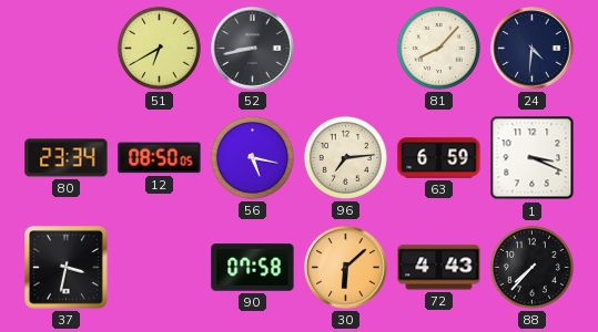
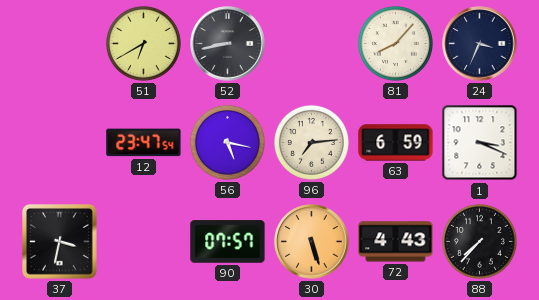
24: 4:31 -> 3:34 (480, 44)
80: 23:34 -> none (67, 158)
12: 08:50 -> 23:47 (144, 143)
90: 07:58 -> 07:57 (228, 242)
30: 6:08 -> 5:27 (312, 242)
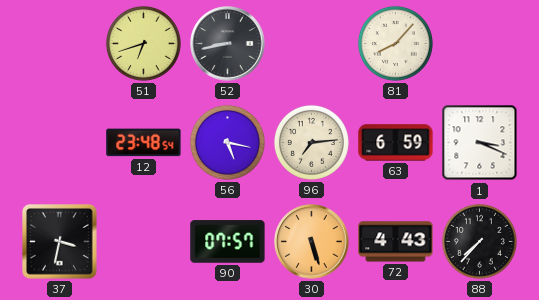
51: 6:40 -> 6:42 (143, 43)
24: 3:34 -> none (480, 44)
12: 23:47 -> 23:48 (144, 143)
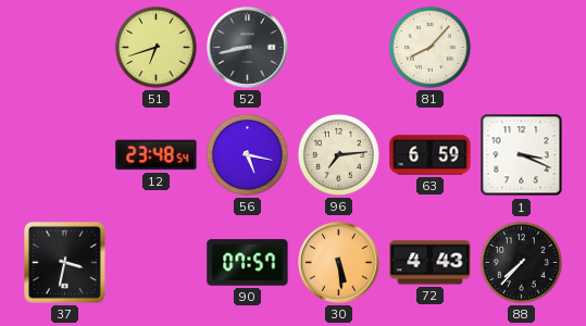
30: 5:27 -> 5:29 (339, 263)
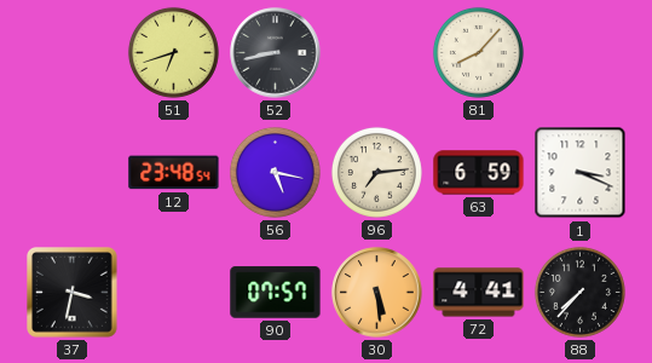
72: 4:43 -> 4:41 (479, 293)
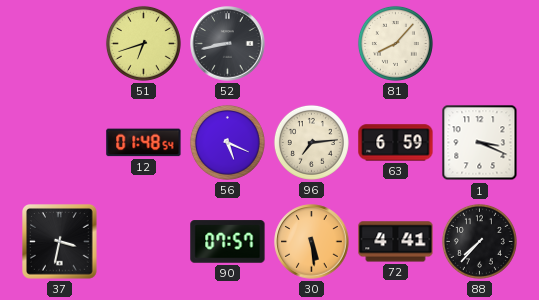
12: 23:48 -> 01:48 (144, 143)
56: 5:17 -> 5:19 (227, 142)
